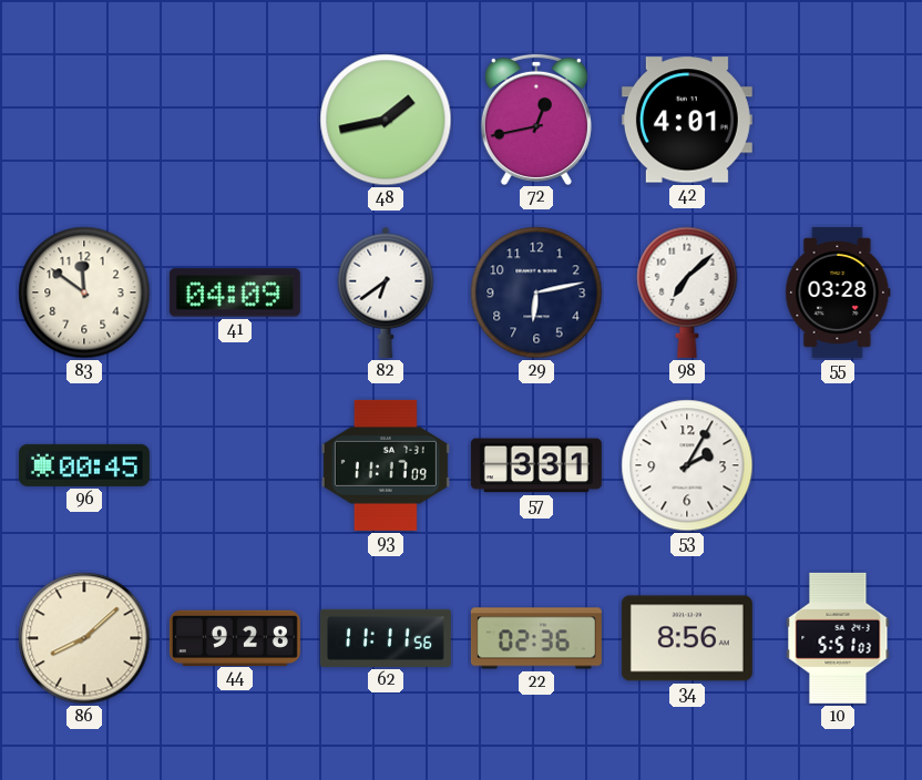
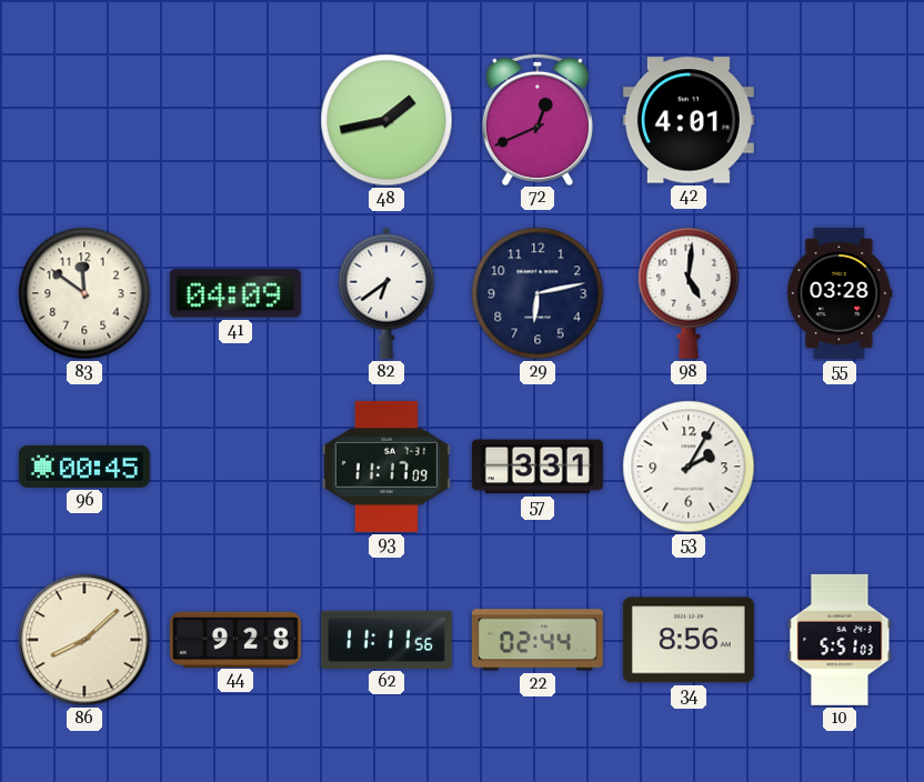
72: 12:43 -> 12:41 (538, 119)
98: 7:08 -> 5:01 (689, 293)
22: 02:36 -> 02:44 (538, 640)
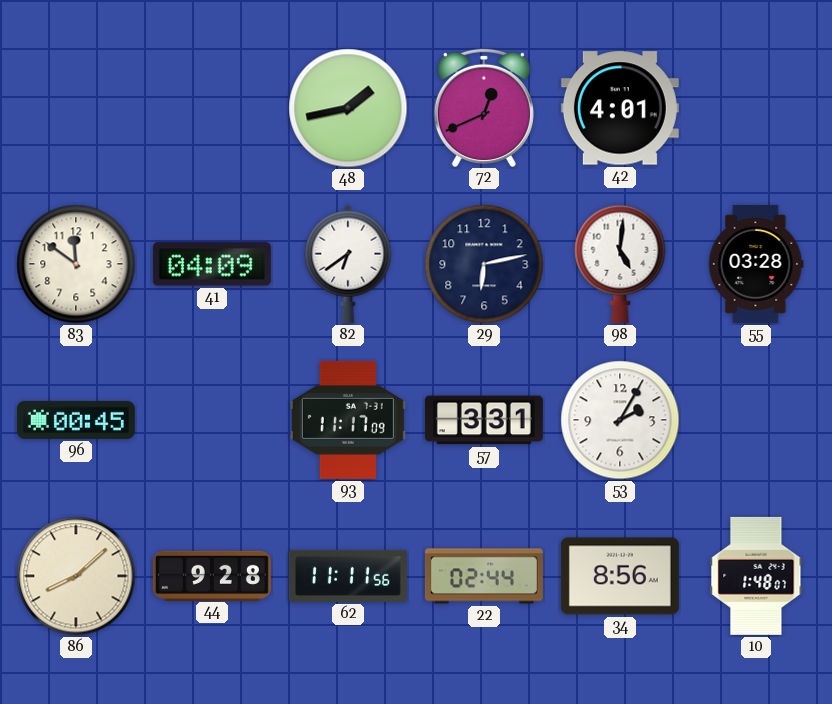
10: 5:51 -> 1:48 (756, 576)
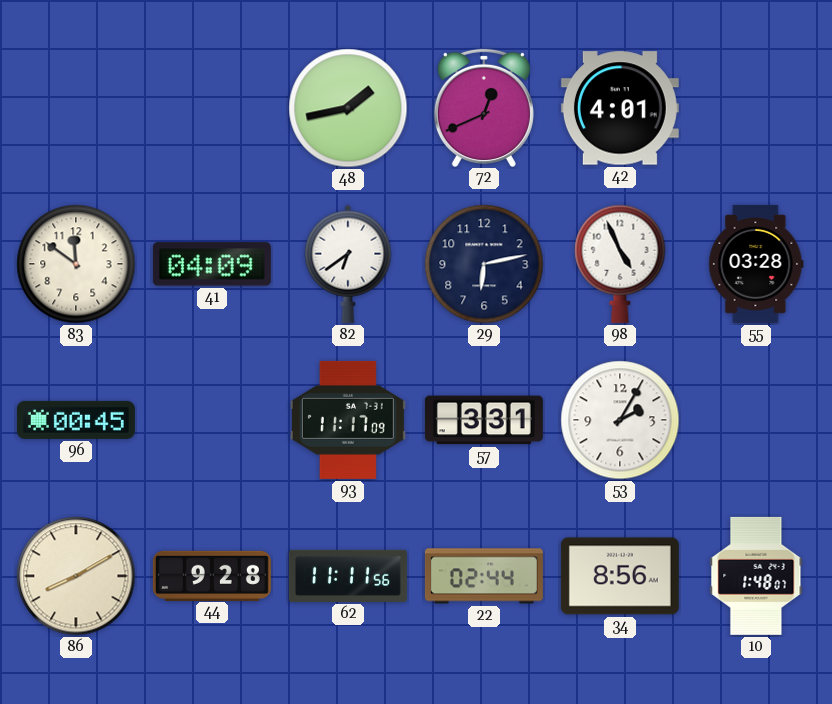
98: 5:01 -> 4:56 (620, 264)
86: 8:08 -> 8:10 (76, 576)
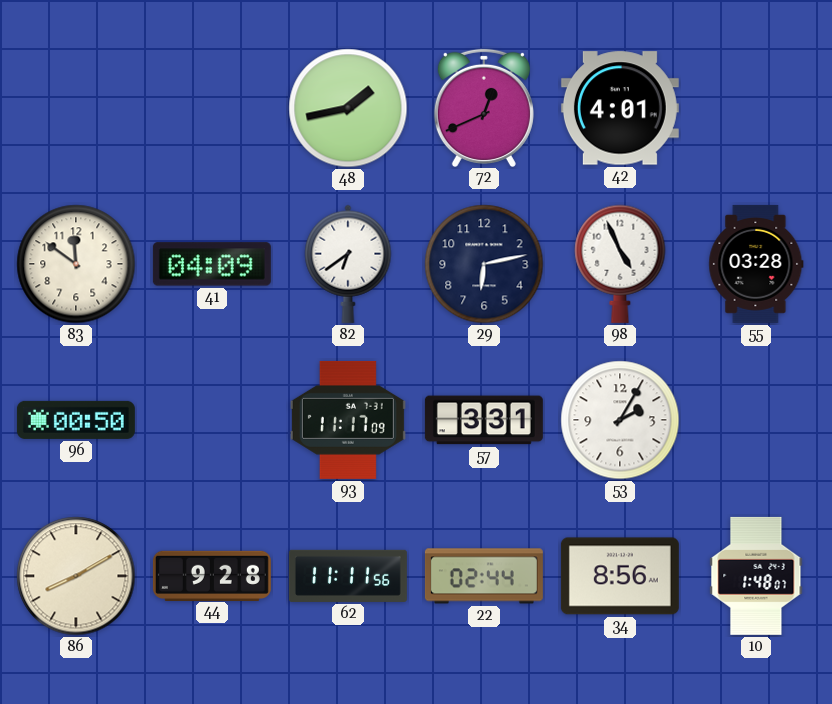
96: 00:45 -> 00:50 (76, 420)
